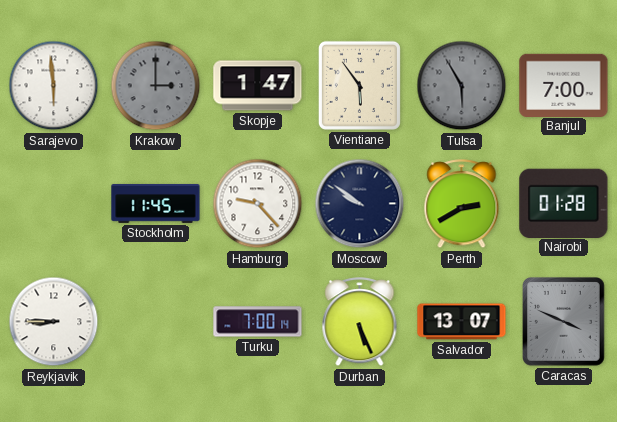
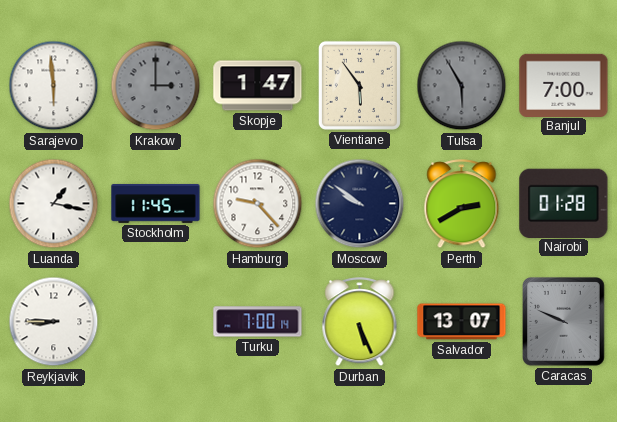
Luanda: none -> 1:17 (54, 204)
Caracas: 3:49 -> 9:49 (564, 322)
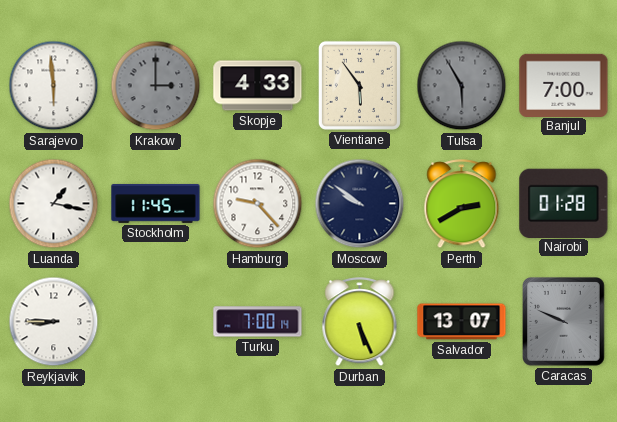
Skopje: 1:47 -> 4:33 (258, 86)
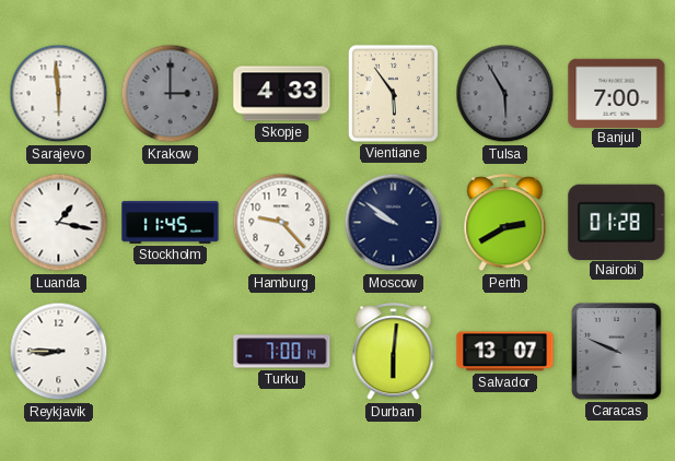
Durban: 5:26 -> 6:01 (394, 352)
